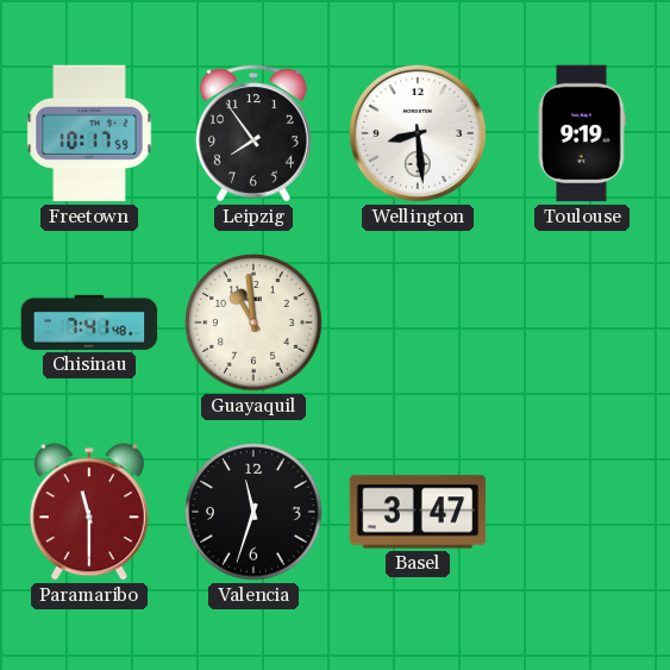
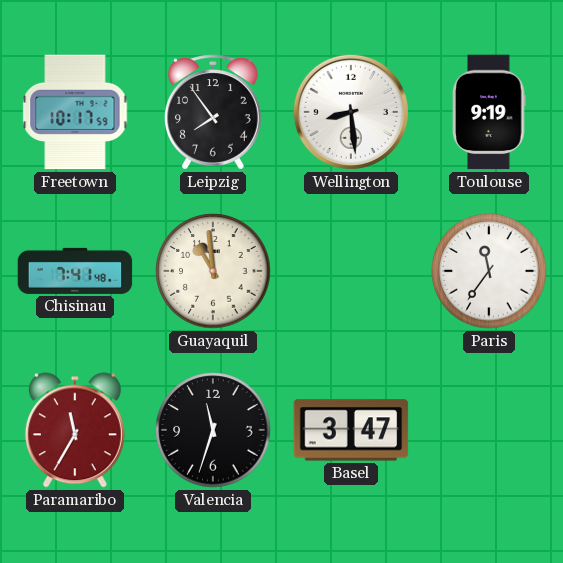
Paris: none -> 11:36 (489, 271)
Paramaribo: 11:30 -> 11:35 (75, 430)
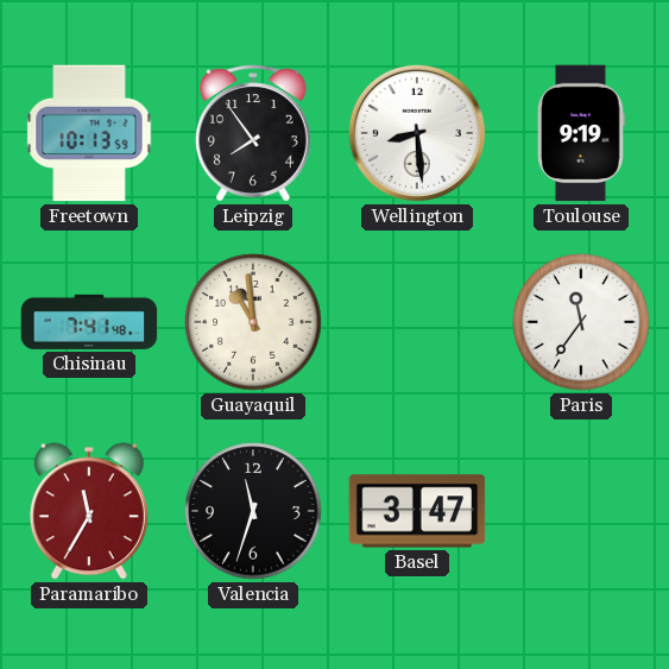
Freetown: 10:17 -> 10:13 (89, 133)
